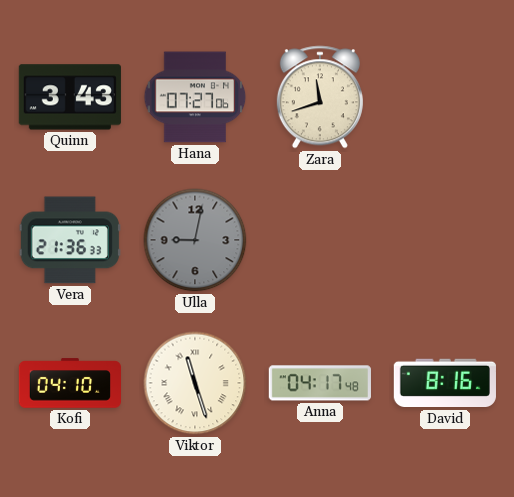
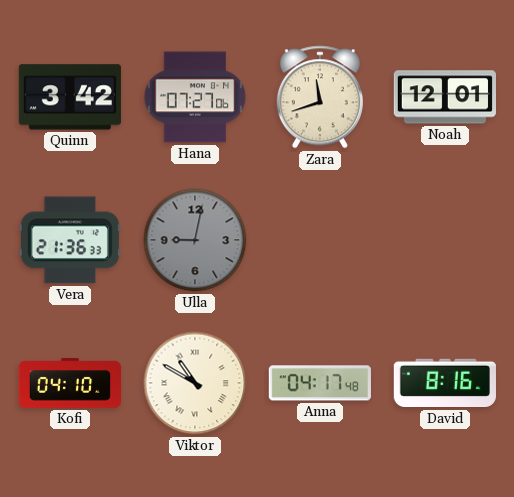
Quinn: 3:43 -> 3:42 (70, 97)
Noah: none -> 12:01 (445, 97)
Viktor: 11:27 -> 10:50 (195, 383)
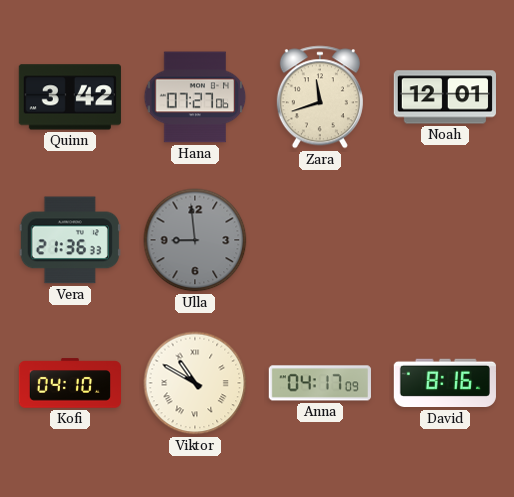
Ulla: 9:02 -> 8:59 (195, 240)
Anna: 04:17:48 -> 04:17:09 (320, 383)
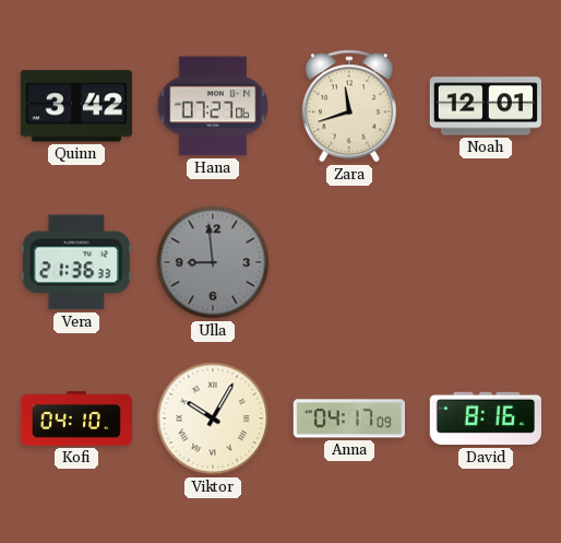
Viktor: 10:50 -> 10:05 (213, 418)
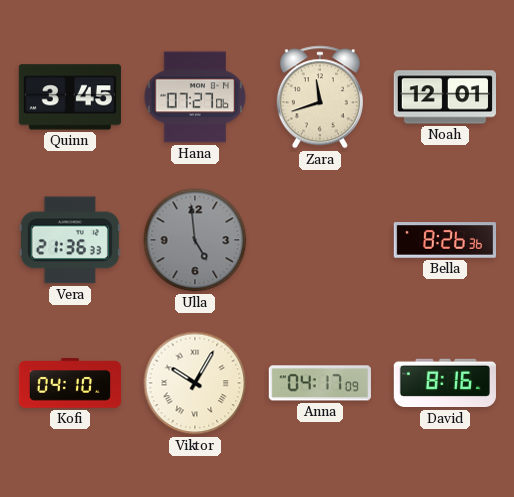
Quinn: 3:42 -> 3:45 (70, 97)
Ulla: 8:59 -> 4:59 (195, 240)
Bella: none -> 8:26 (444, 240)
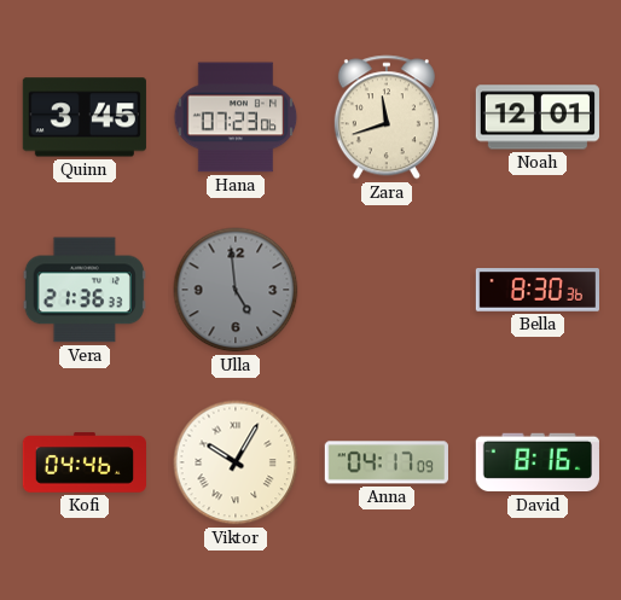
Hana: 07:27 -> 07:23 (236, 117)
Bella: 8:26 -> 8:30 (536, 290)
Kofi: 04:10 -> 04:46 (83, 462)
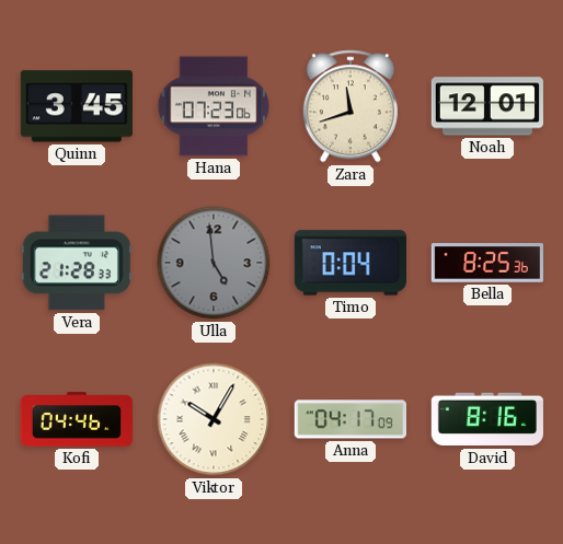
Vera: 21:36 -> 21:28 (77, 263)
Timo: none -> 0:04 (349, 263)
Bella: 8:30 -> 8:25 (486, 263)
